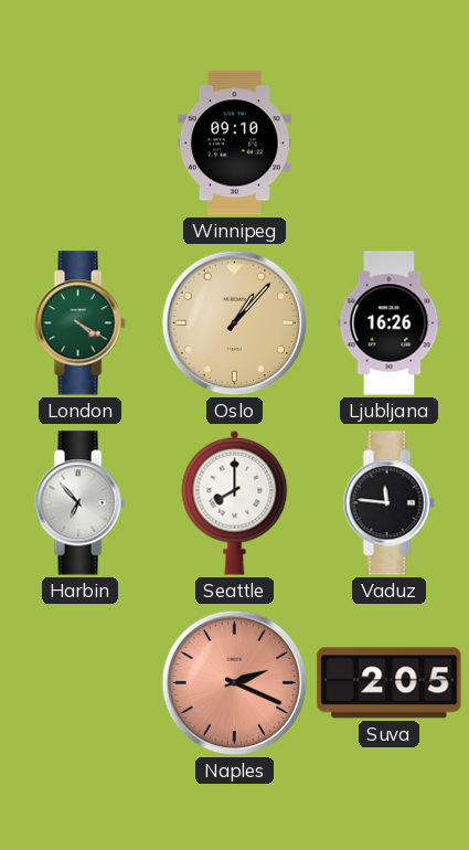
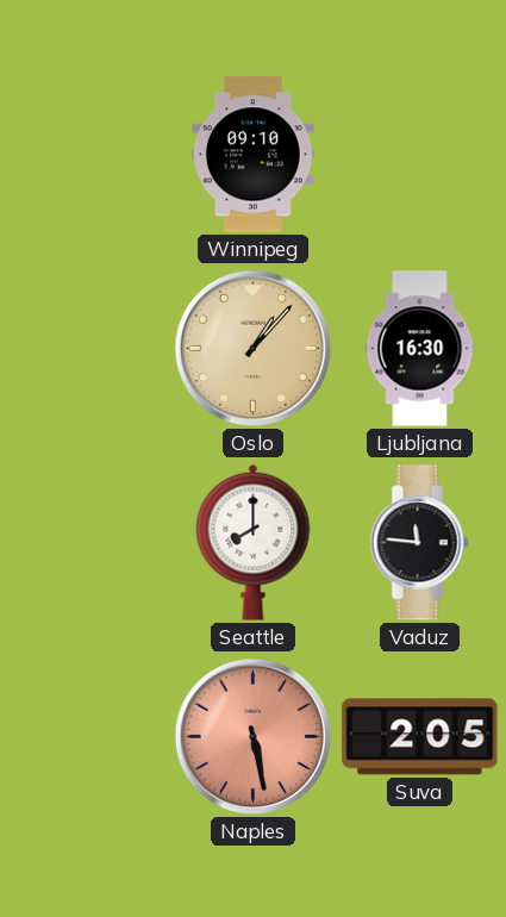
London: 4:20 -> none (79, 323)
Ljubljana: 16:26 -> 16:30 (420, 349)
Harbin: 6:53 -> none (79, 503)
Naples: 2:19 -> 5:28 (254, 737)
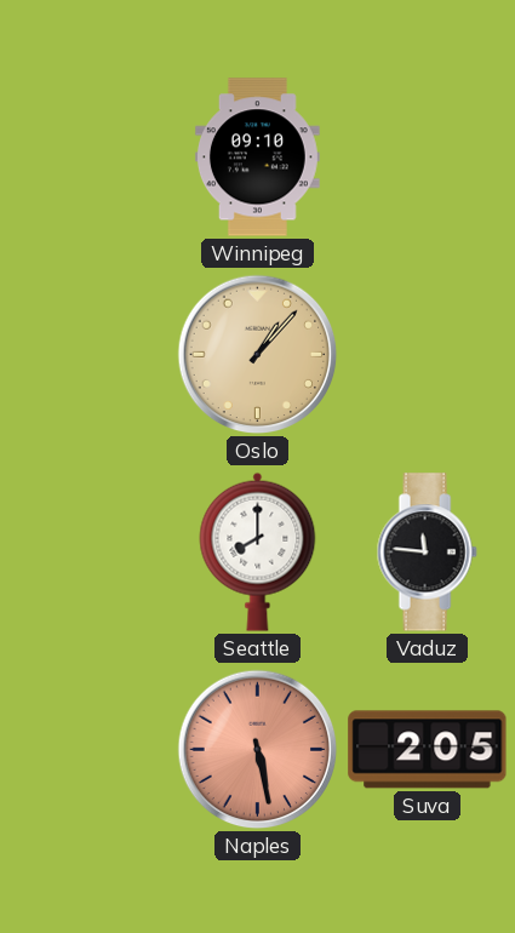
Ljubljana: 16:30 -> none (420, 349)
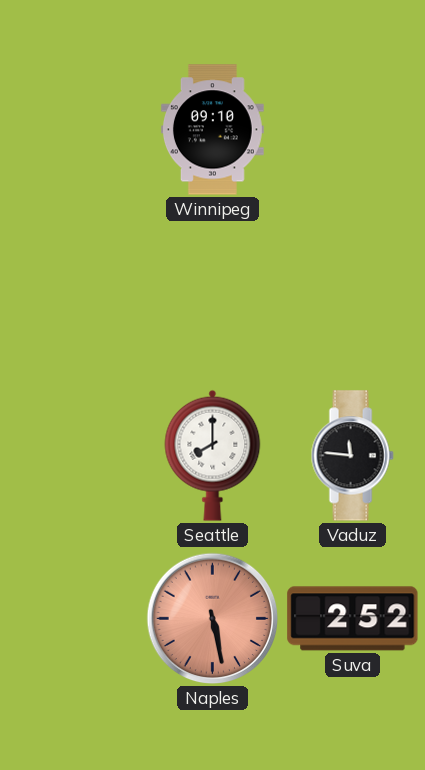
Oslo: 1:07 -> none (258, 355)
Suva: 2:05 -> 2:52 (353, 619)
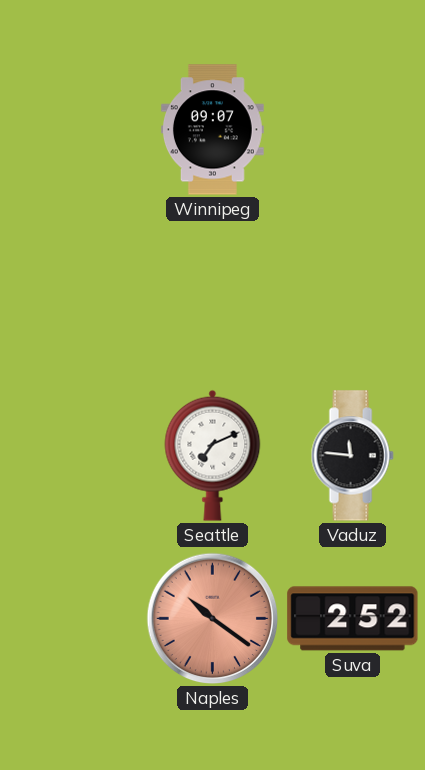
Winnipeg: 09:10 -> 09:07 (212, 130)
Seattle: 8:00 -> 7:11 (213, 455)
Naples: 5:28 -> 10:21 (213, 619)
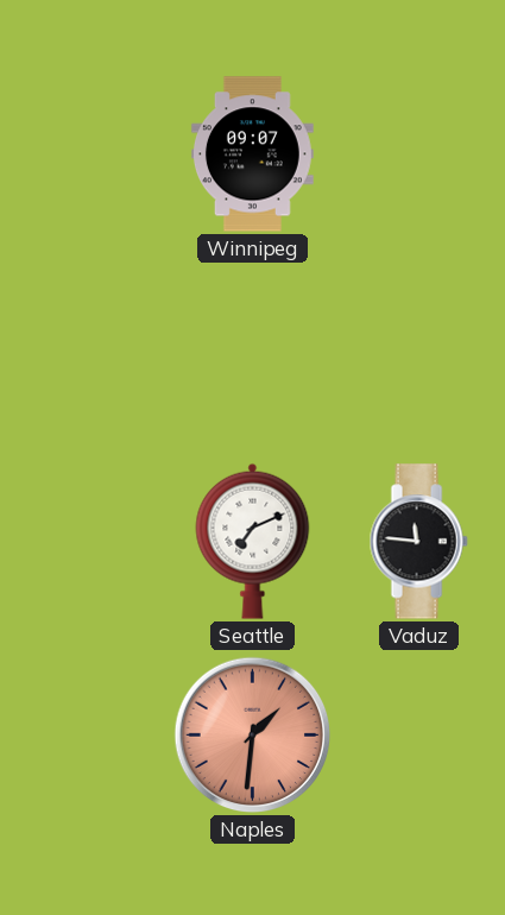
Naples: 10:21 -> 1:31 (253, 736)
Suva: 2:52 -> none (353, 619)
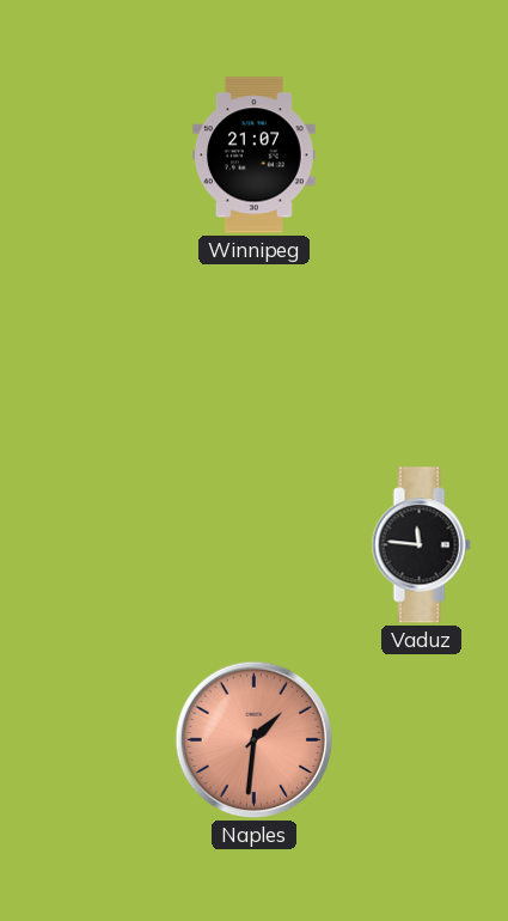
Winnipeg: 09:07 -> 21:07 (253, 155)
Seattle: 7:11 -> none (253, 541)
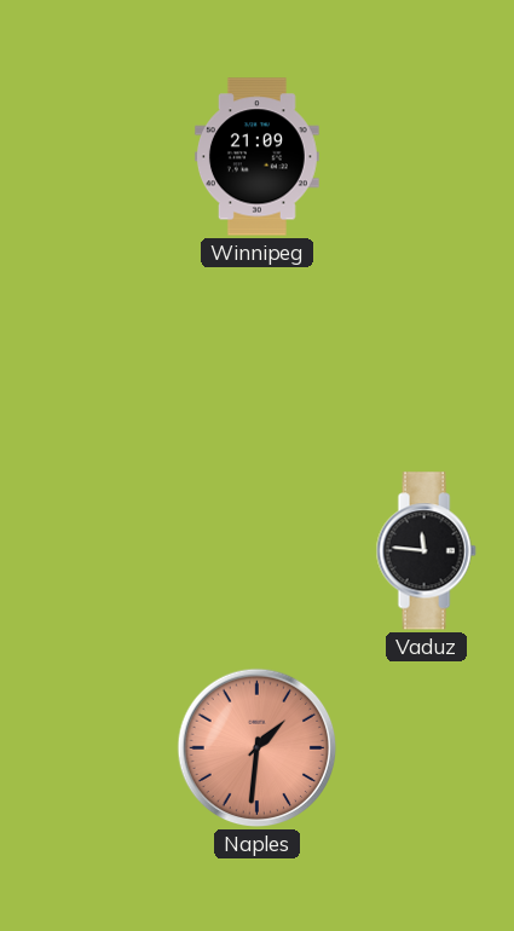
Winnipeg: 21:07 -> 21:09 (256, 157)
